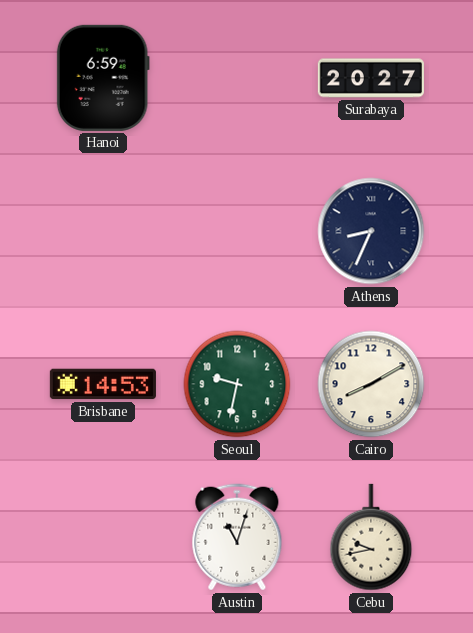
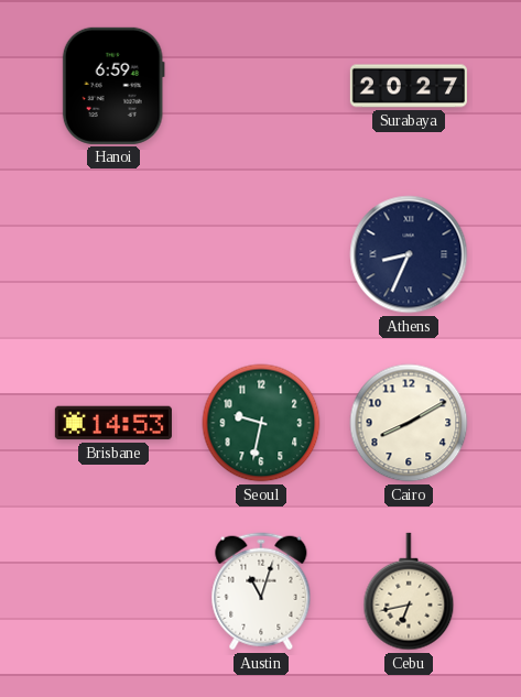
Cebu: 9:43 -> 6:43 (409, 591)
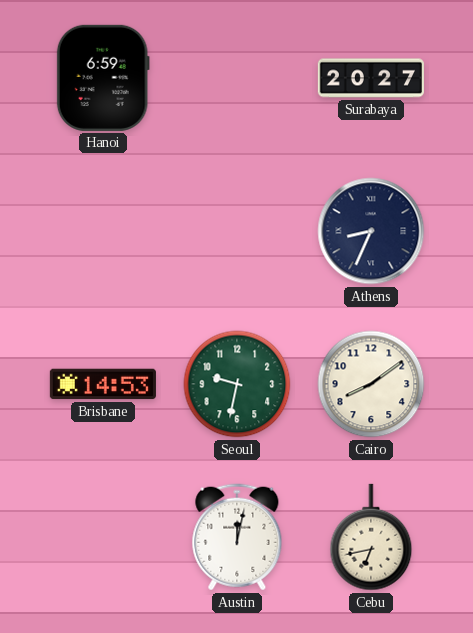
Cairo: 8:10 -> 8:09 (371, 384)
Austin: 11:03 -> 12:02 (237, 537)
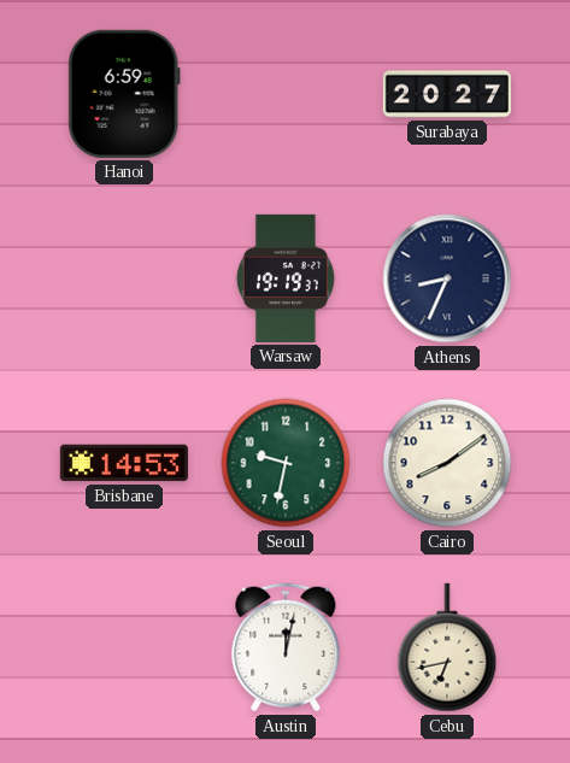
Warsaw: none -> 19:19 (286, 278)
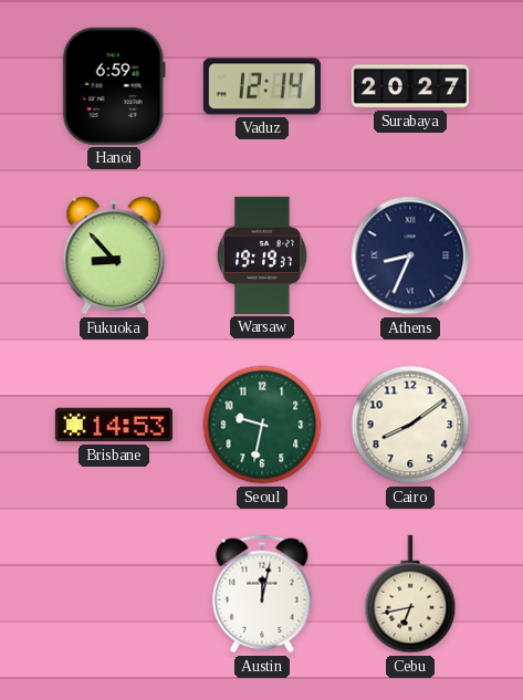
Vaduz: none -> 12:14 (262, 86)
Fukuoka: none -> 8:53 (114, 255)
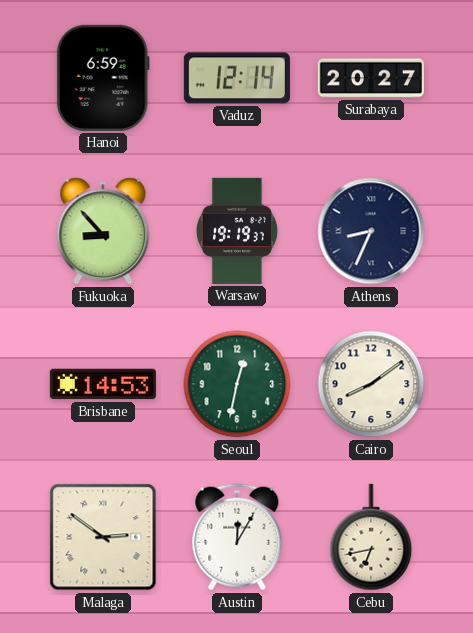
Seoul: 9:32 -> 12:32 (237, 384)
Malaga: none -> 2:51 (103, 537)
Austin: 12:02 -> 12:05 (237, 537)
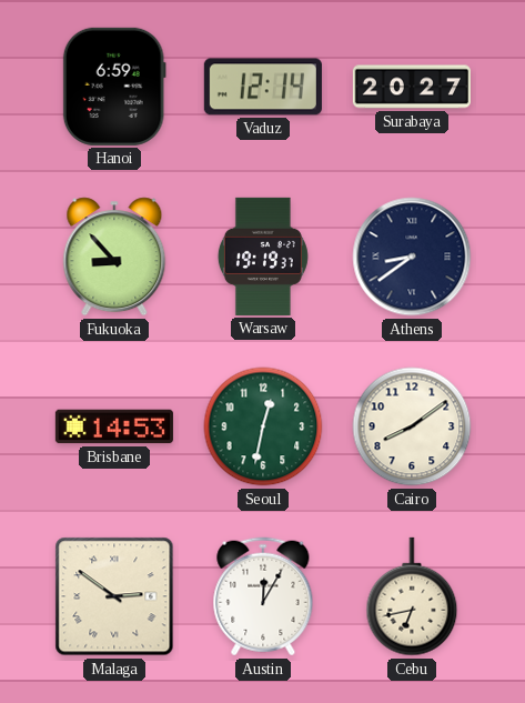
Athens: 8:34 -> 8:39 (412, 257)
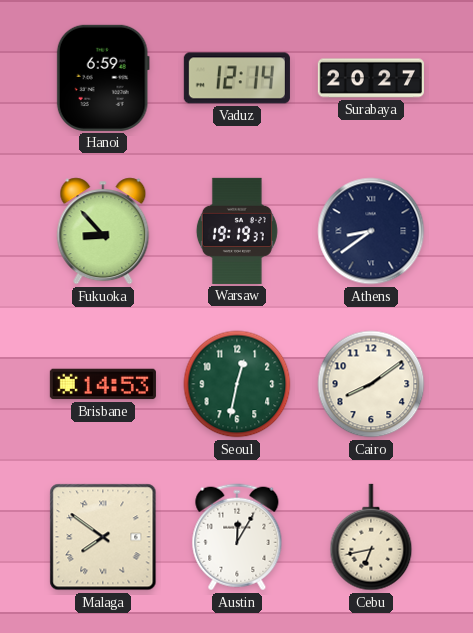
Malaga: 2:51 -> 7:51 (103, 537)
